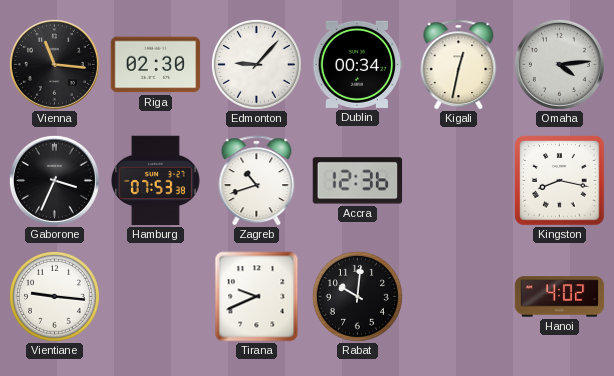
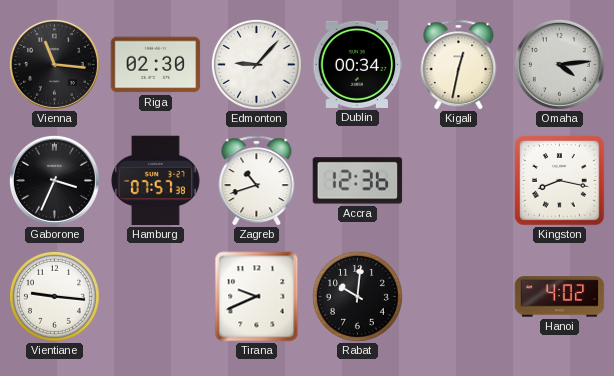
Hamburg: 07:53 -> 07:57 (155, 181)
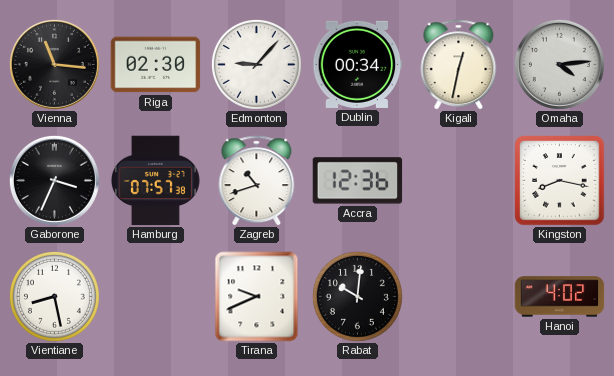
Vientiane: 9:16 -> 8:28 (54, 296)
